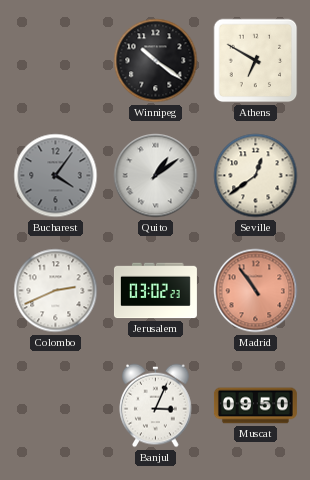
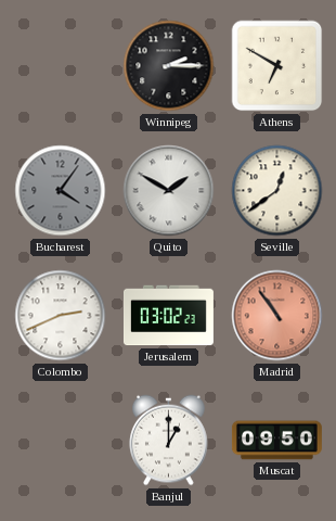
Winnipeg: 10:21 -> 2:15 (169, 66)
Quito: 1:09 -> 1:50 (169, 191)
Banjul: 3:04 -> 1:00 (169, 441)
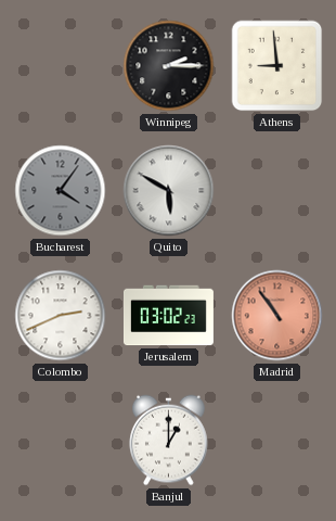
Athens: 6:50 -> 8:59 (277, 66)
Quito: 1:50 -> 5:50 (169, 191)
Seville: 12:39 -> none (277, 191)
Muscat: 09:50 -> none (276, 441)
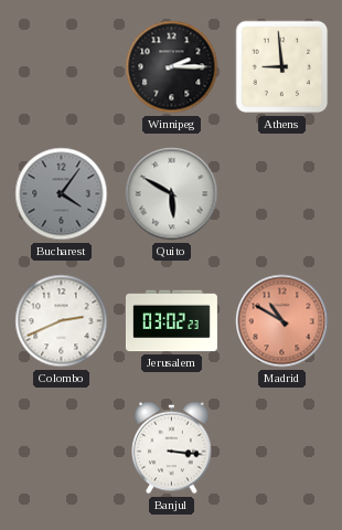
Madrid: 10:54 -> 10:50 (282, 321)
Banjul: 1:00 -> 3:16 (172, 448)
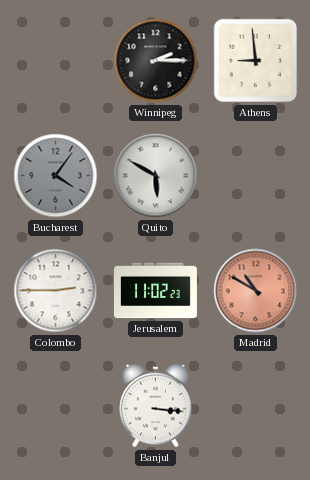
Colombo: 2:41 -> 2:45 (56, 291)
Jerusalem: 03:02 -> 11:02 (155, 291)
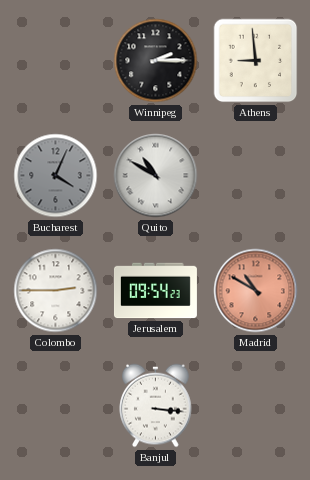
Bucharest: 4:06 -> 4:04 (56, 176)
Quito: 5:50 -> 10:50 (156, 176)
Jerusalem: 11:02 -> 09:54 (155, 291)
